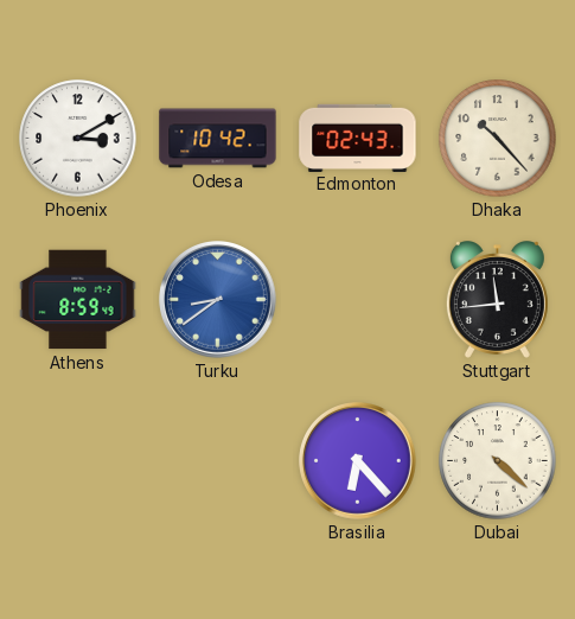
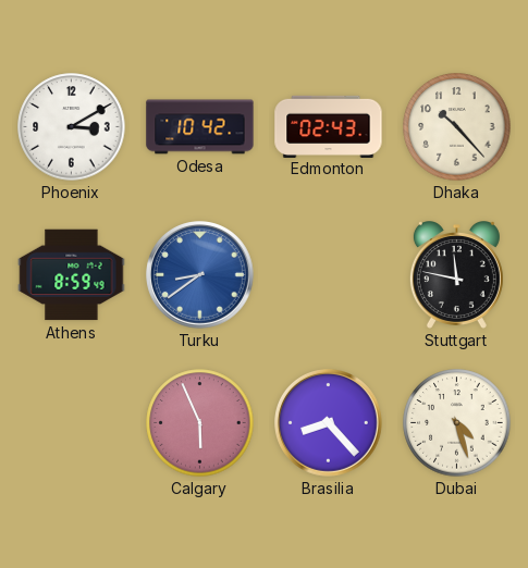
Stuttgart: 11:44 -> 11:47 (456, 275)
Calgary: none -> 5:56 (200, 423)
Brasilia: 6:23 -> 8:23 (329, 423)
Dubai: 4:22 -> 4:27 (457, 423)
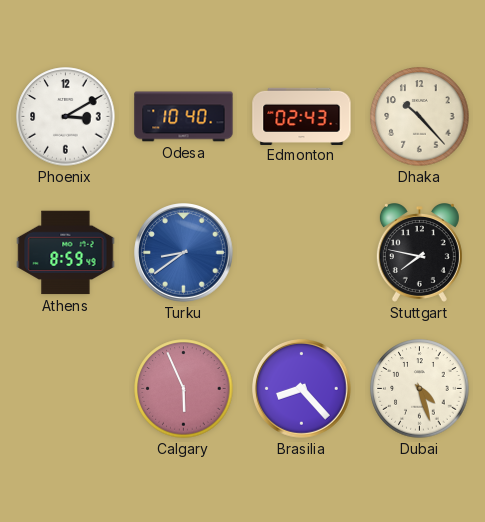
Odesa: 10:42 -> 10:40 (184, 117)
Stuttgart: 11:47 -> 7:47 (419, 253)
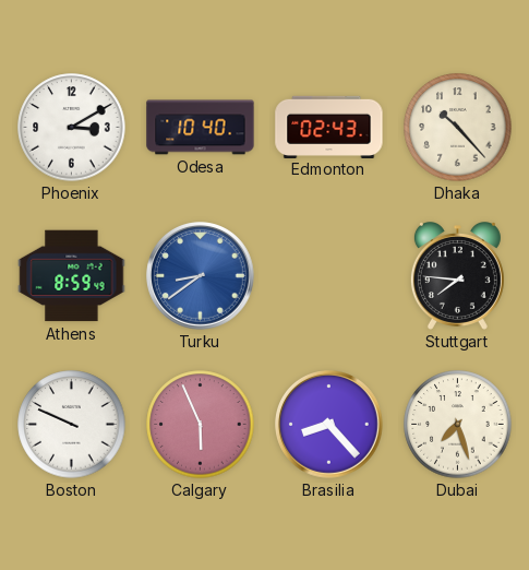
Stuttgart: 7:47 -> 7:46 (457, 276)
Boston: none -> 9:49 (72, 425)
Dubai: 4:27 -> 7:27 (458, 425)
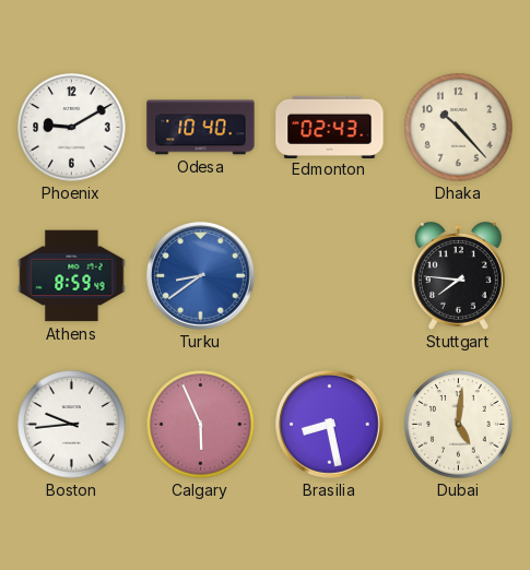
Phoenix: 3:10 -> 9:10 (72, 128)
Boston: 9:49 -> 9:44 (72, 425)
Brasilia: 8:23 -> 8:28 (330, 425)
Dubai: 7:27 -> 5:01 (459, 425)
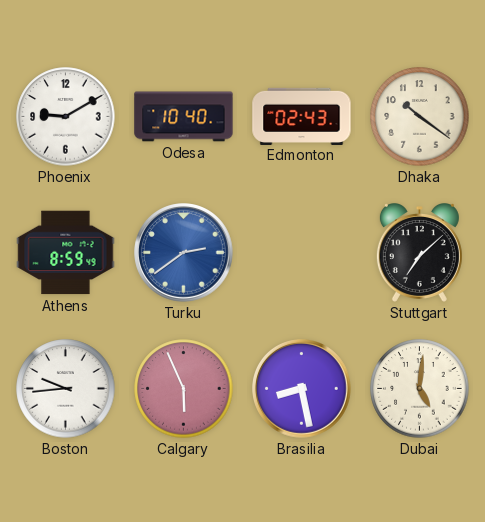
Dhaka: 10:23 -> 10:21 (420, 117)
Turku: 8:39 -> 2:39 (184, 253)
Stuttgart: 7:46 -> 7:08 (419, 253)
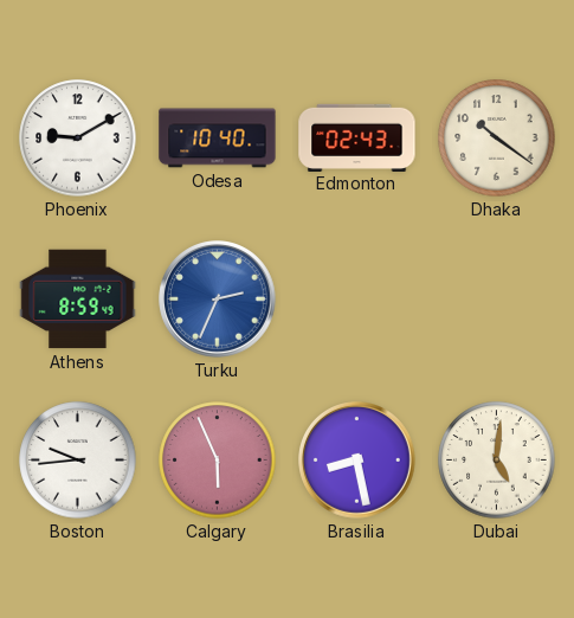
Turku: 2:39 -> 2:34 (218, 300)
Stuttgart: 7:08 -> none (419, 253)
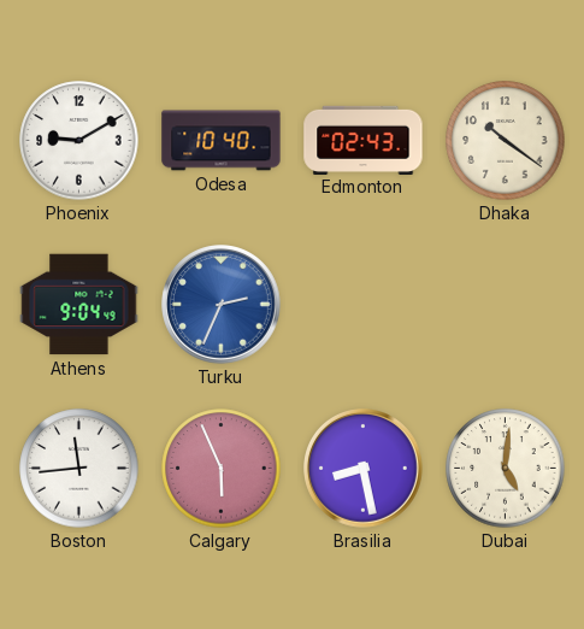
Athens: 8:59 -> 9:04 (79, 305)
Boston: 9:44 -> 11:44 (79, 469)
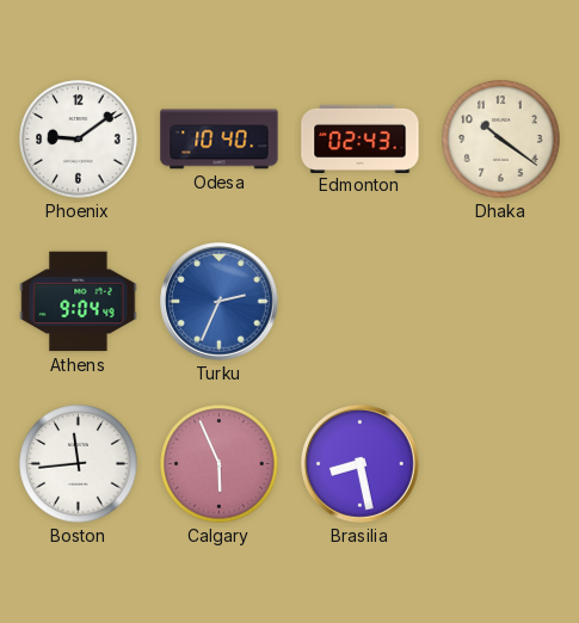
Phoenix: 9:10 -> 9:09 (79, 140)
Dubai: 5:01 -> none (506, 469)
